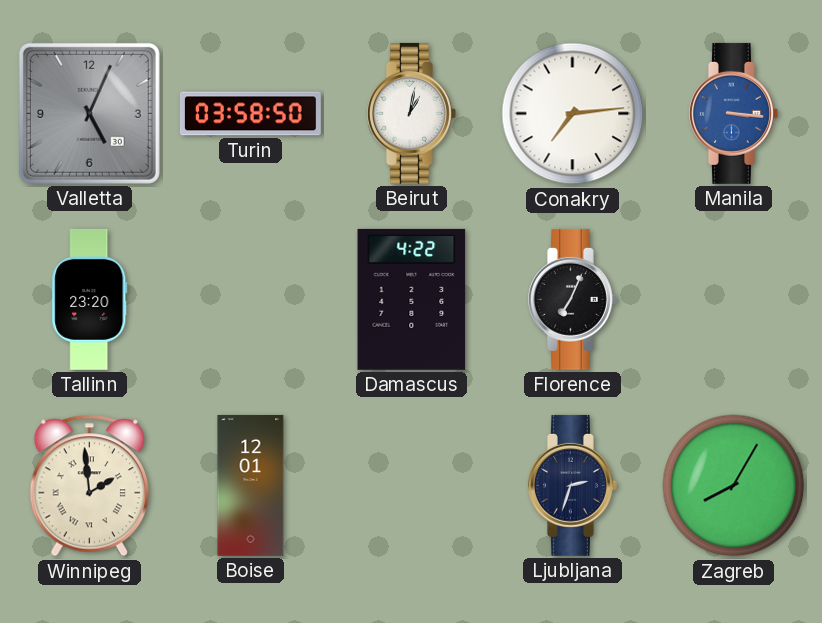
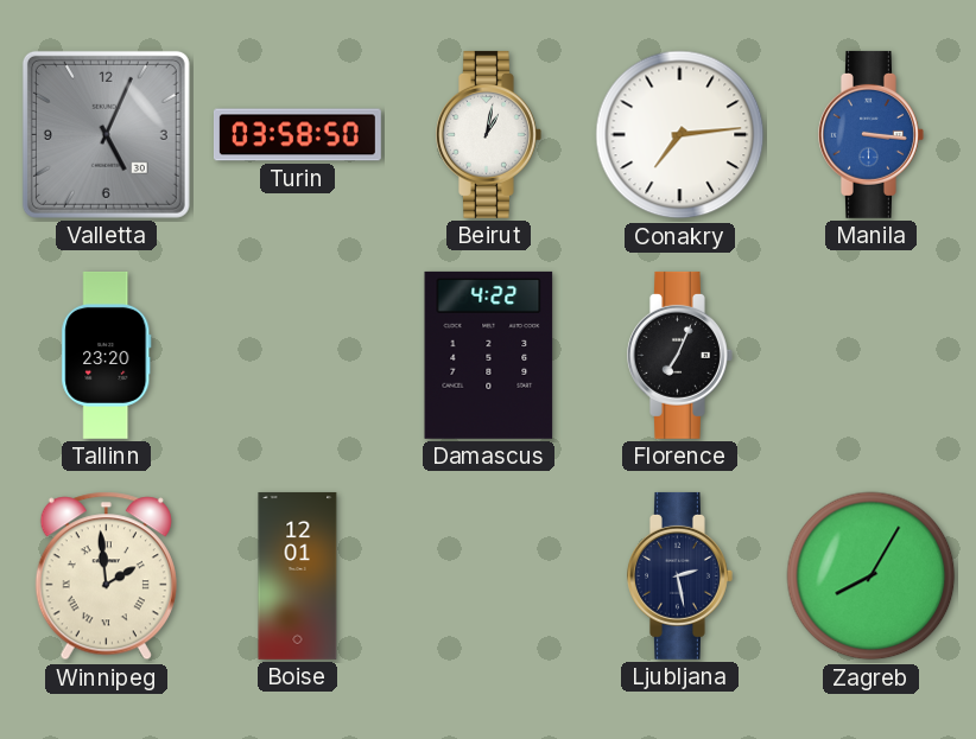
Ljubljana: 2:33 -> 2:28 (680, 575)
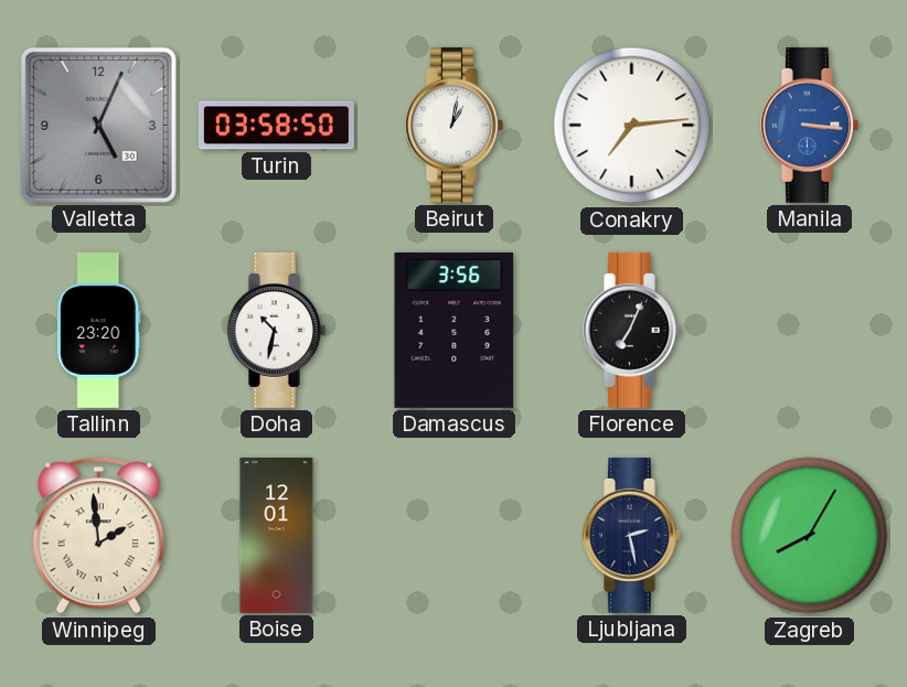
Doha: none -> 10:32 (277, 330)
Damascus: 4:22 -> 3:56 (455, 330)
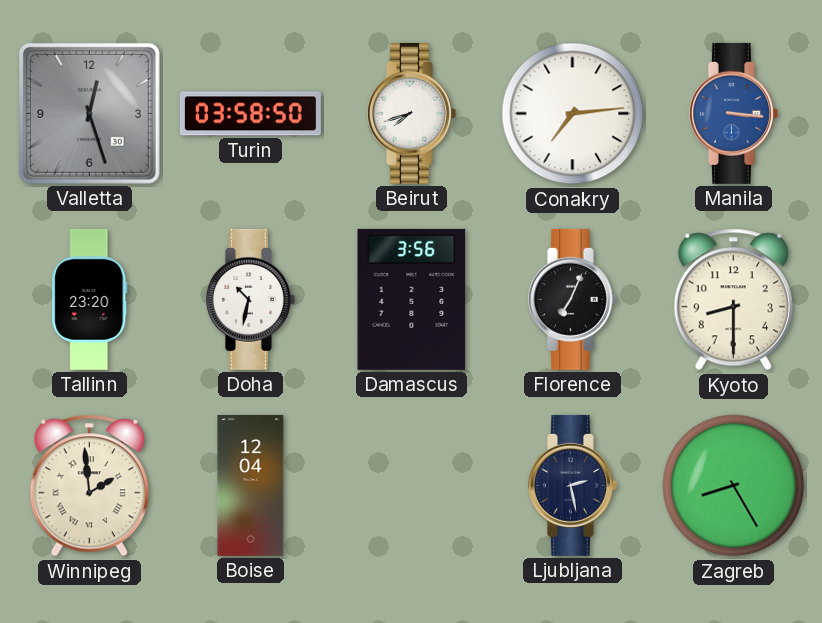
Valletta: 5:04 -> 12:27 (89, 113)
Beirut: 1:02 -> 7:42 (412, 113)
Kyoto: none -> 8:30 (733, 300)
Boise: 12:01 -> 12:04 (251, 485)
Zagreb: 8:05 -> 8:25 (734, 486)
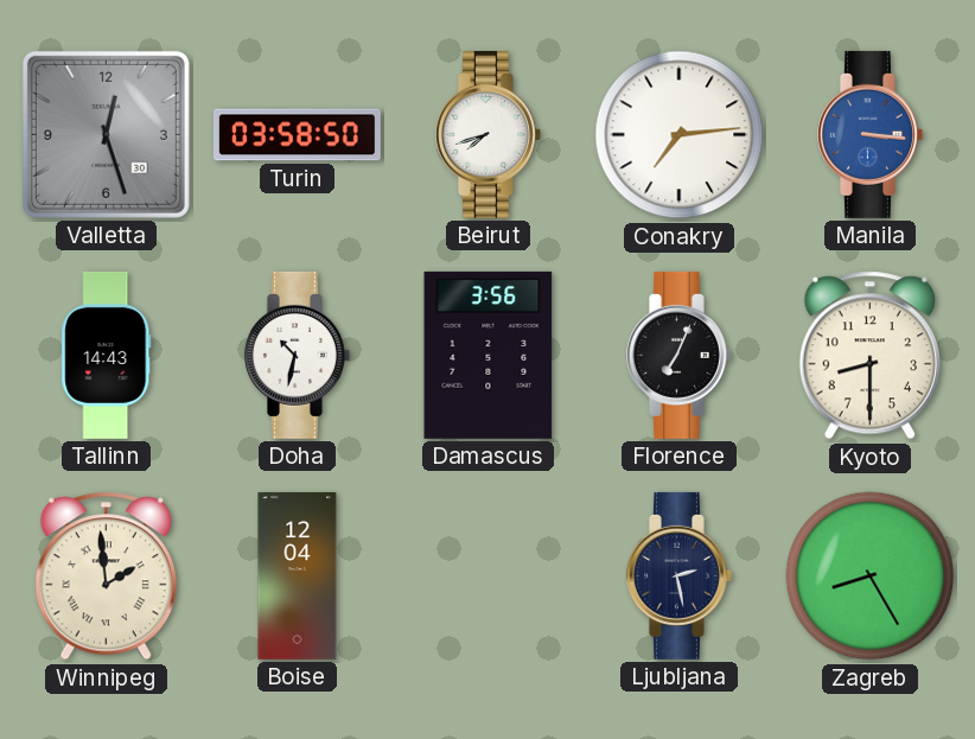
Tallinn: 23:20 -> 14:43 (107, 355)
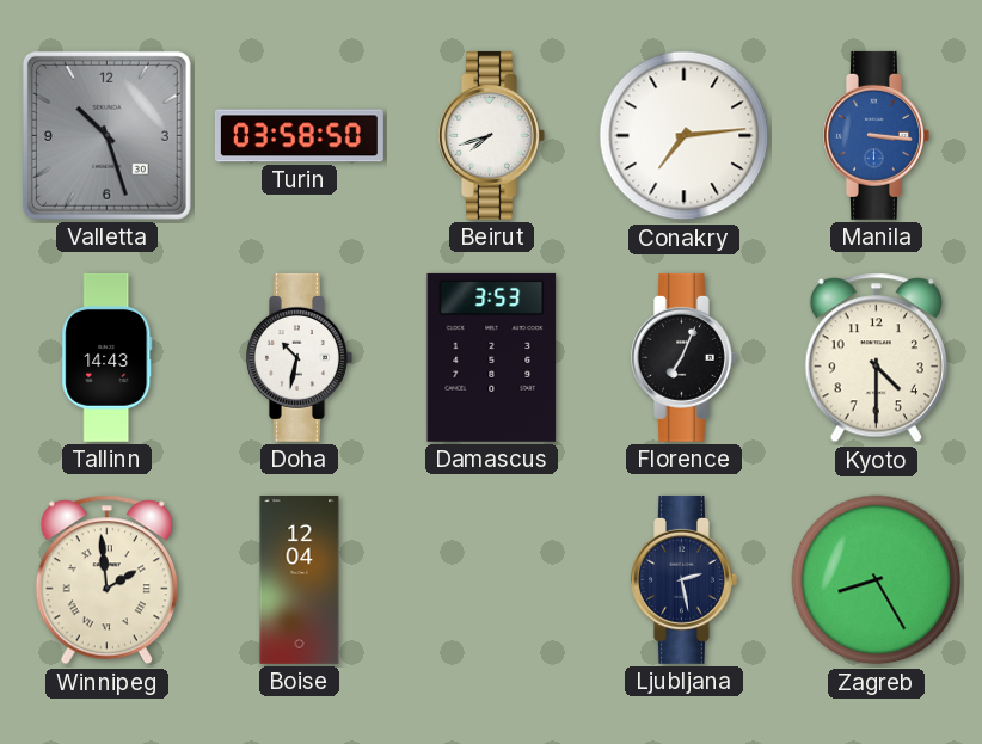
Valletta: 12:27 -> 10:27 (106, 135)
Damascus: 3:56 -> 3:53 (492, 357)
Kyoto: 8:30 -> 4:30 (876, 358)
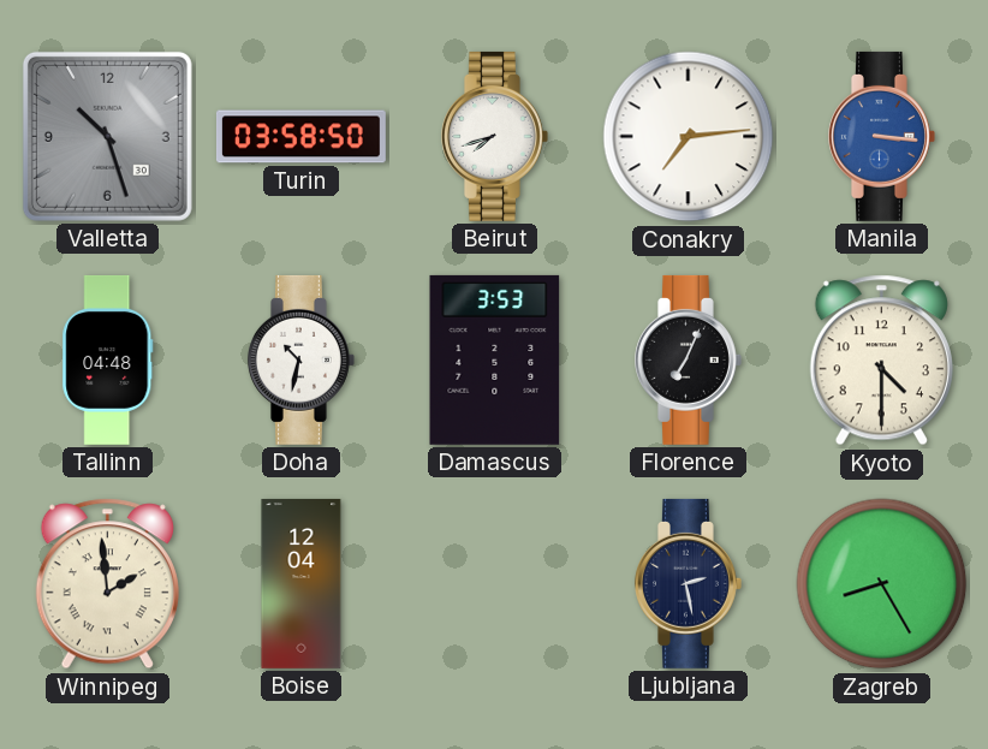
Tallinn: 14:43 -> 04:48 (108, 359)
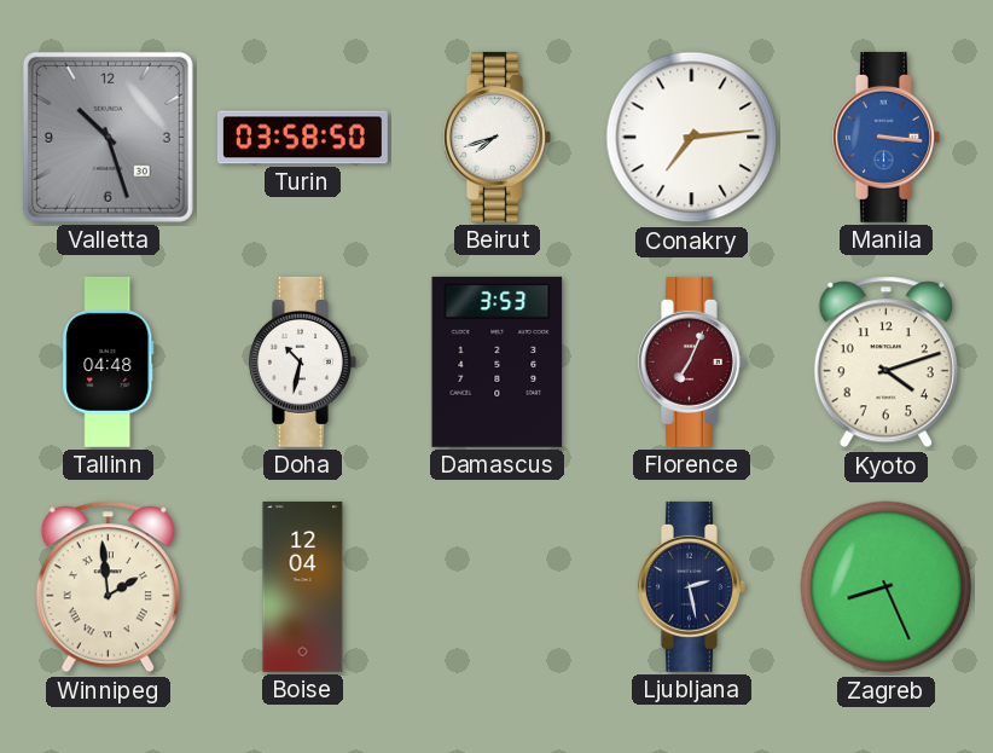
Florence dial: black -> burgundy (692, 361)
Kyoto: 4:30 -> 4:12 (885, 363)
Zagreb: 8:25 -> 8:26 (887, 587)
